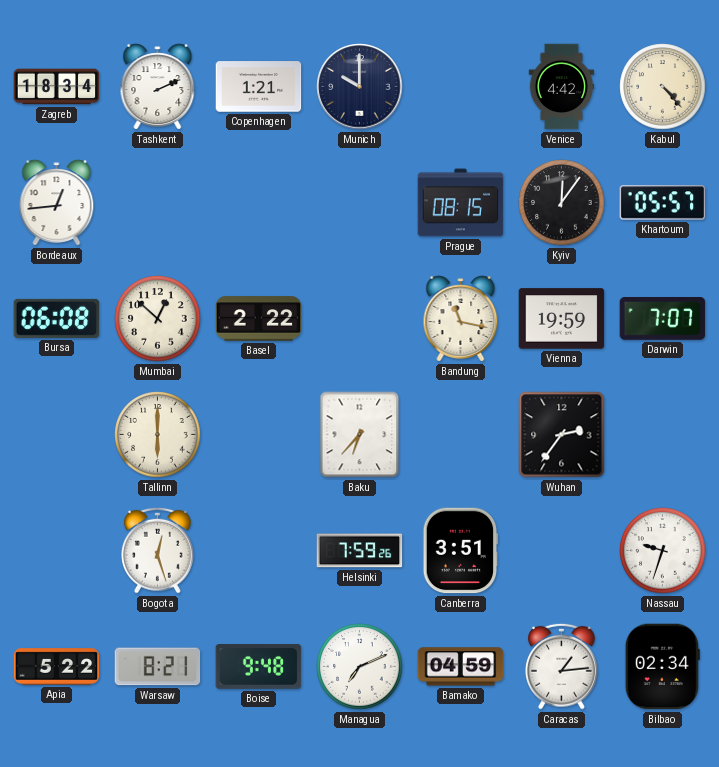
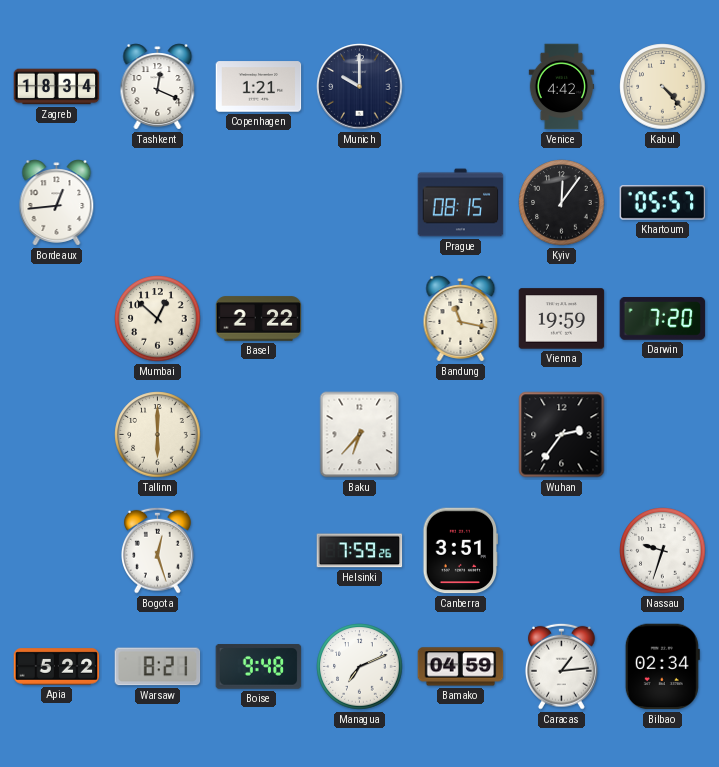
Tashkent: 2:11 -> 12:19 (158, 87)
Bursa: 06:08 -> none (57, 318)
Darwin: 7:07 -> 7:20 (663, 319)
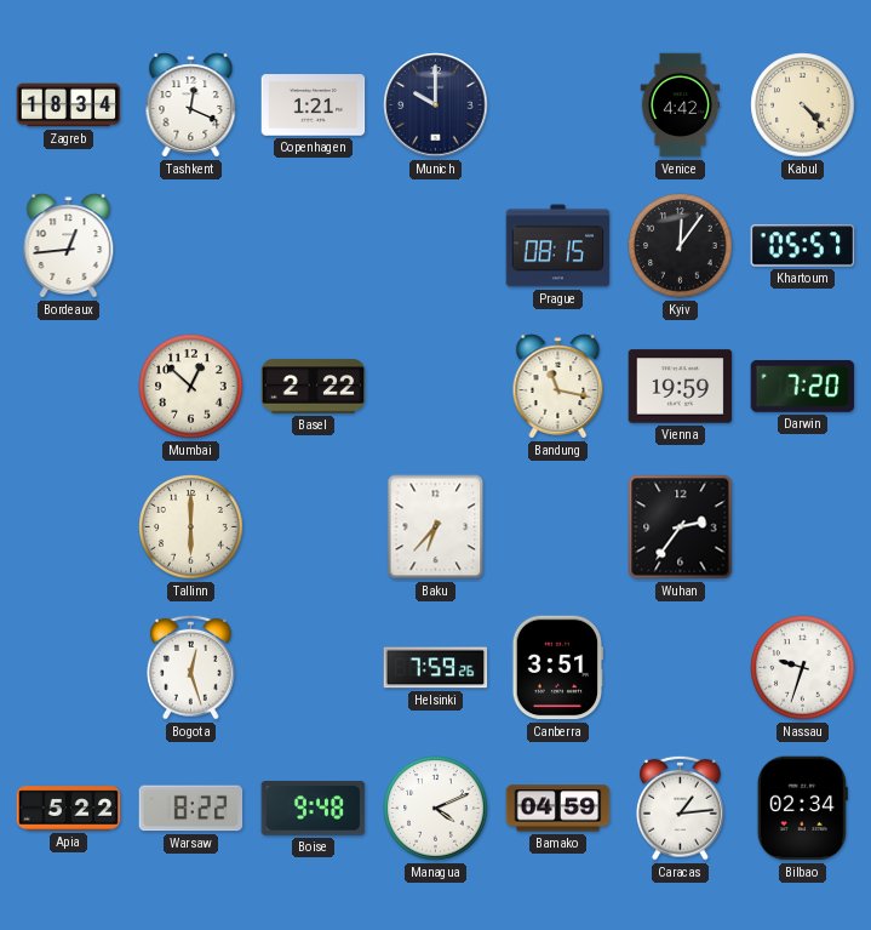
Warsaw: 8:21 -> 8:22 (191, 809)
Managua: 7:11 -> 4:11 (436, 809)
